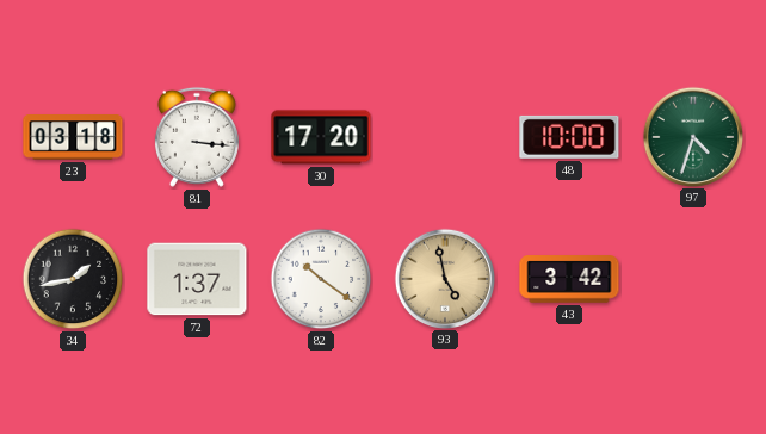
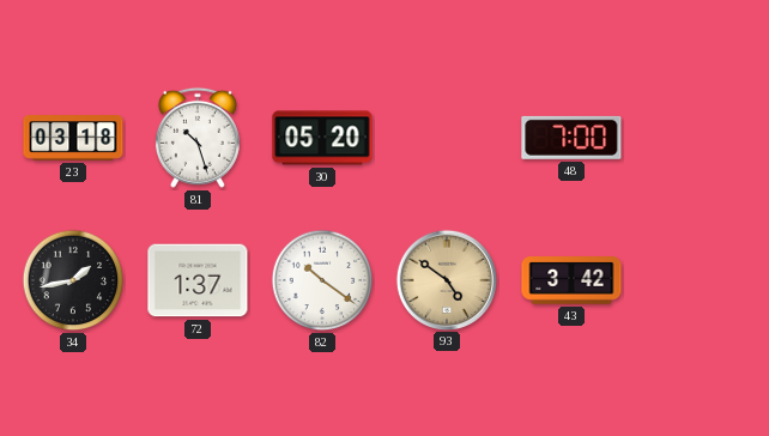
81: 3:16 -> 10:27 (198, 138)
30: 17:20 -> 05:20 (322, 138)
48: 10:00 -> 7:00 (571, 138)
97: 4:33 -> none (692, 136)
93: 4:58 -> 4:51 (446, 279)
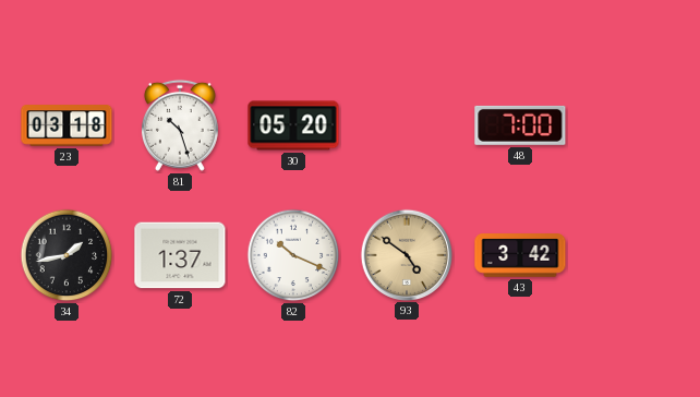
82: 10:21 -> 10:19 (293, 255)
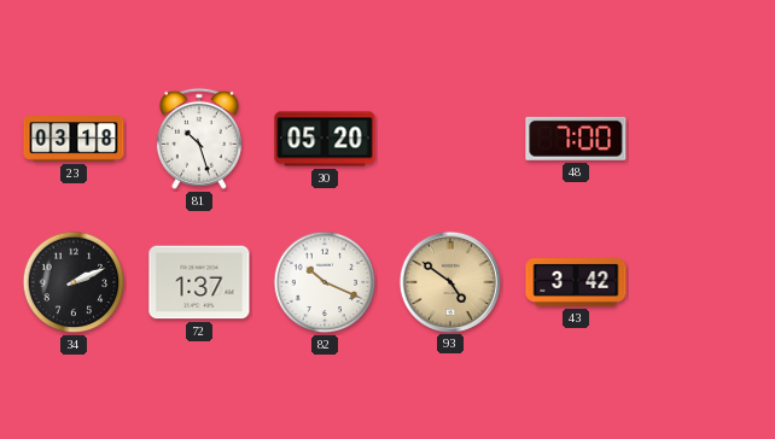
34: 1:43 -> 2:11 (74, 282)
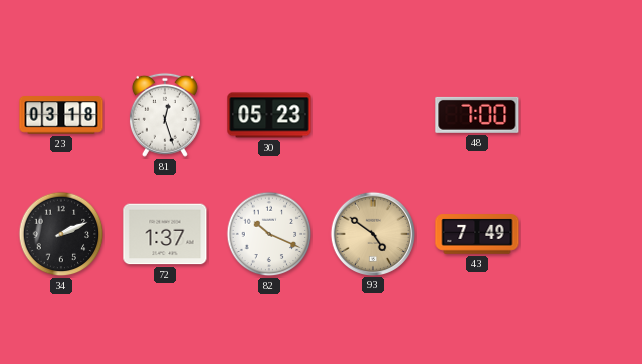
81: 10:27 -> 12:27 (165, 115)
30: 05:20 -> 05:23 (269, 115)
43: 3:42 -> 7:49 (477, 234)
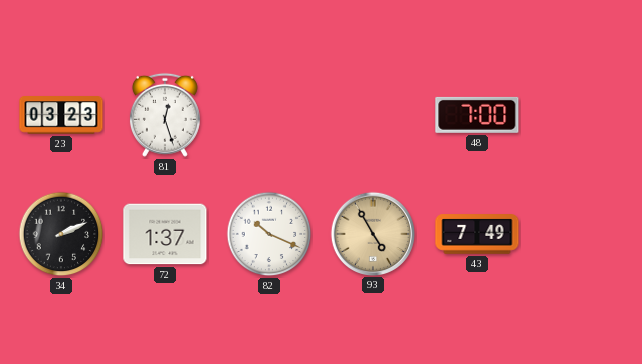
23: 03:18 -> 03:23 (61, 115)
30: 05:23 -> none (269, 115)
93: 4:51 -> 4:55 (372, 233)
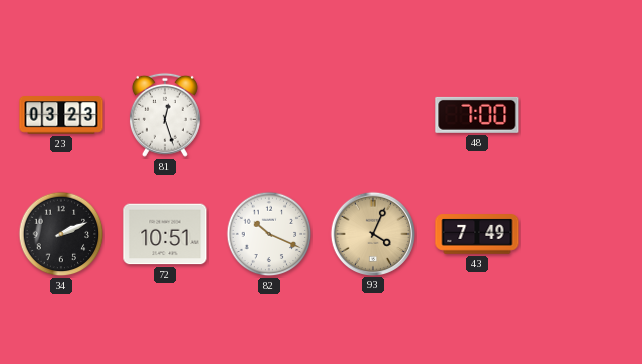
72: 1:37 -> 10:51 (165, 234)
93: 4:55 -> 4:04 (372, 233)
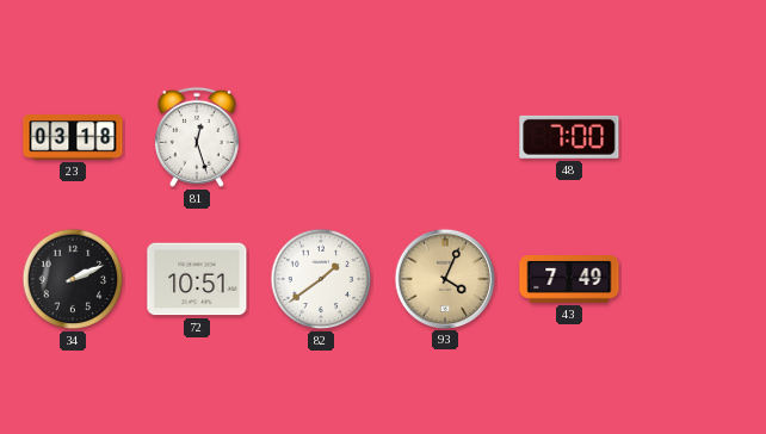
23: 03:23 -> 03:18 (73, 137)
82: 10:19 -> 1:39 (321, 279)
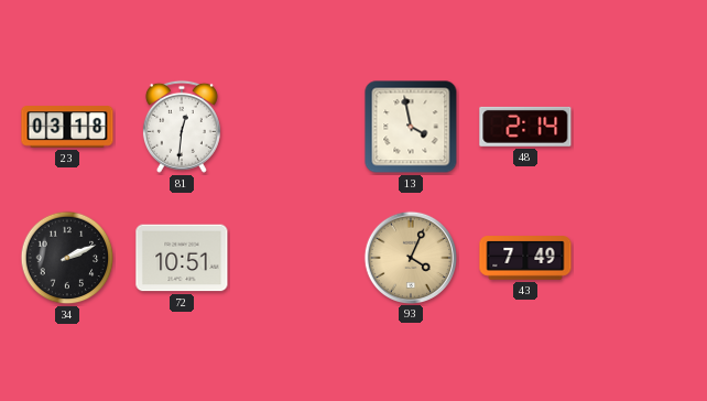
81: 12:27 -> 12:31 (182, 127)
13: none -> 3:58 (411, 127)
48: 7:00 -> 2:14 (525, 127)
82: 1:39 -> none (321, 279)
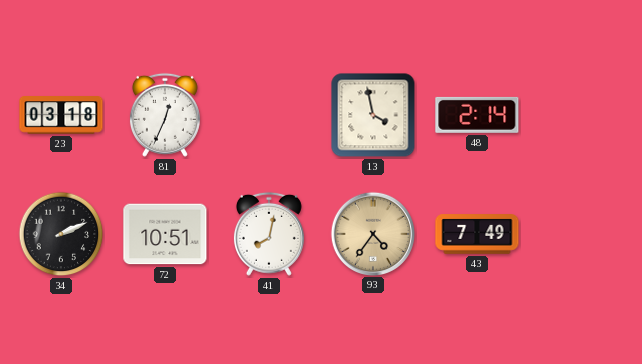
81: 12:31 -> 12:34 (165, 115)
41: none -> 8:02 (269, 234)
93: 4:04 -> 4:36 (372, 233)
